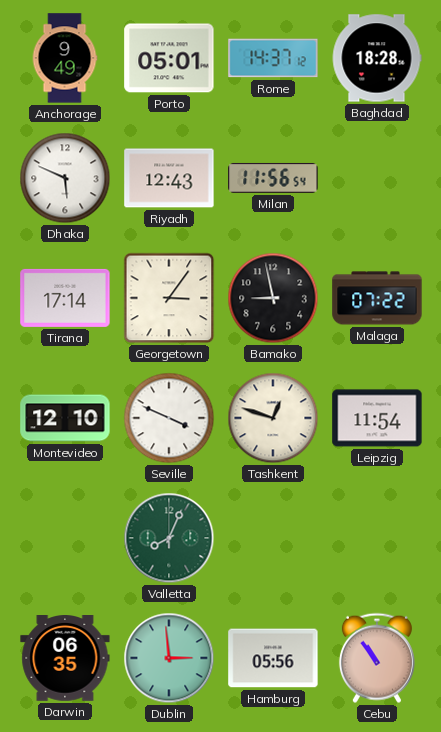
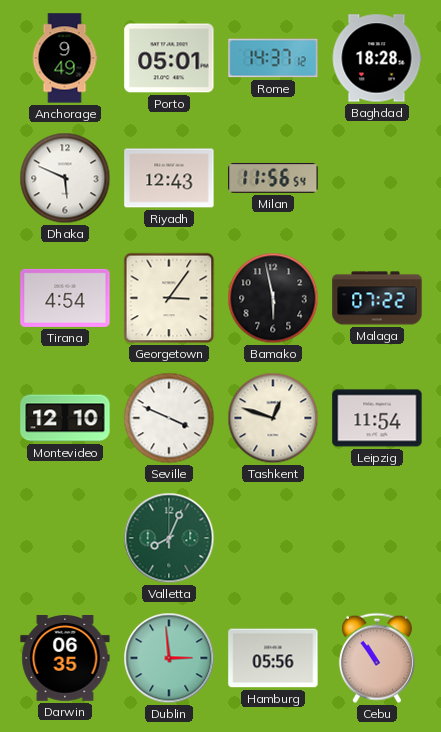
Tirana: 17:14 -> 4:54 (65, 298)
Bamako: 8:58 -> 5:58 (273, 298)
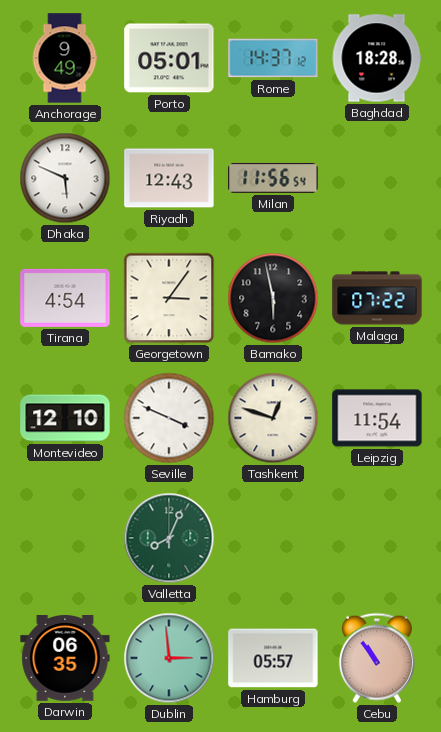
Hamburg: 05:56 -> 05:57 (273, 658)
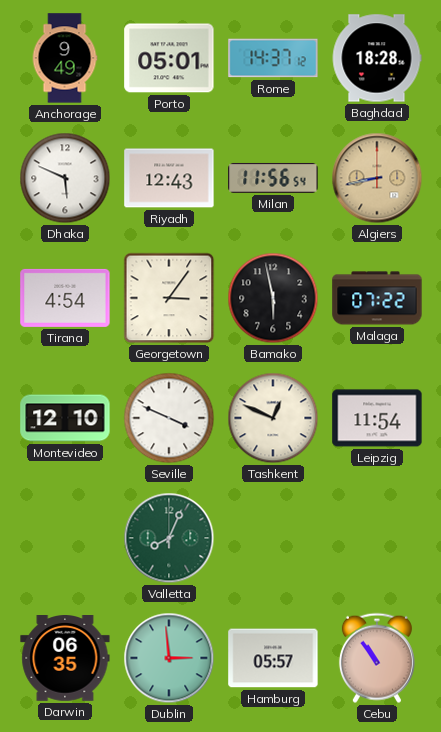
Algiers: none -> 8:43 (377, 178)
Tashkent: 12:48 -> 12:49 (273, 418)
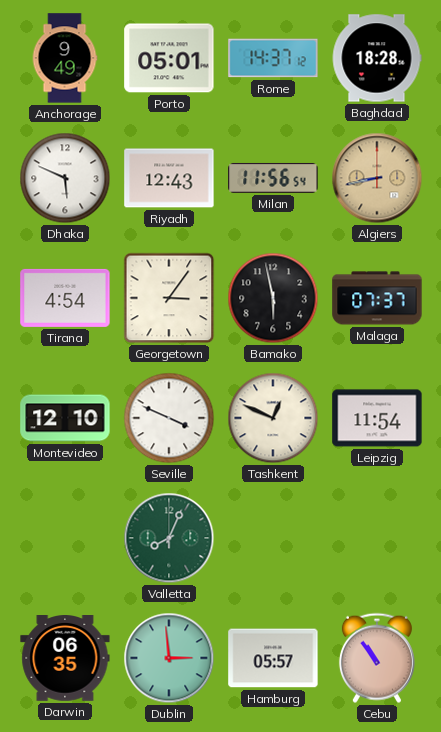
Malaga: 07:22 -> 07:37 (377, 298)
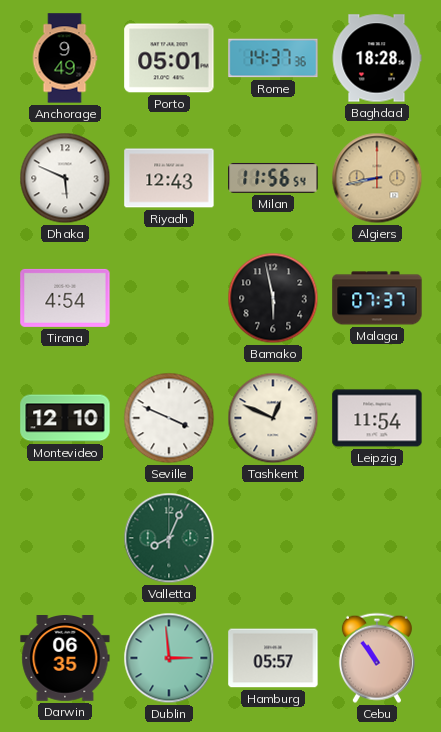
Rome: 14:37:12 -> 14:37:36 (273, 58)
Georgetown: 3:06 -> none (169, 298)
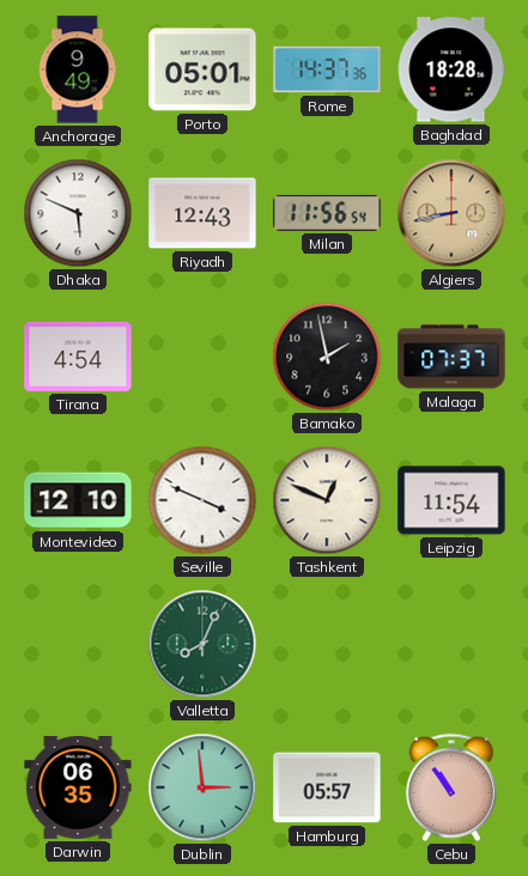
Bamako: 5:58 -> 1:58 (327, 357)
